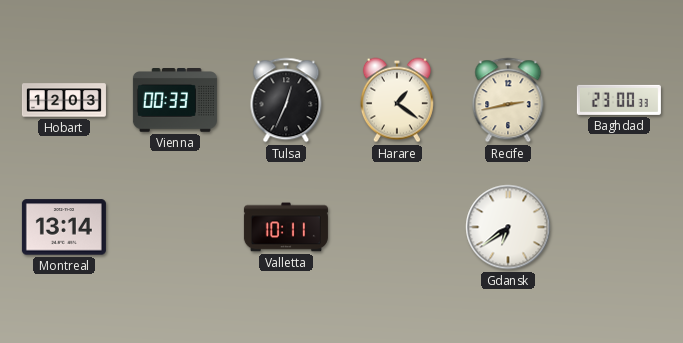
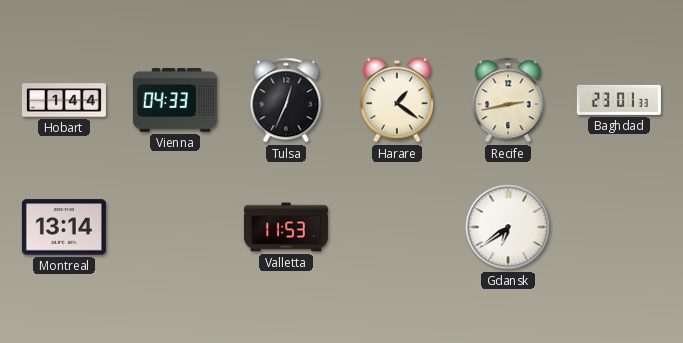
Hobart: 12:03 -> 1:44 (64, 100)
Vienna: 00:33 -> 04:33 (175, 100)
Baghdad: 23:00 -> 23:01 (619, 100)
Valletta: 10:11 -> 11:53 (286, 227)
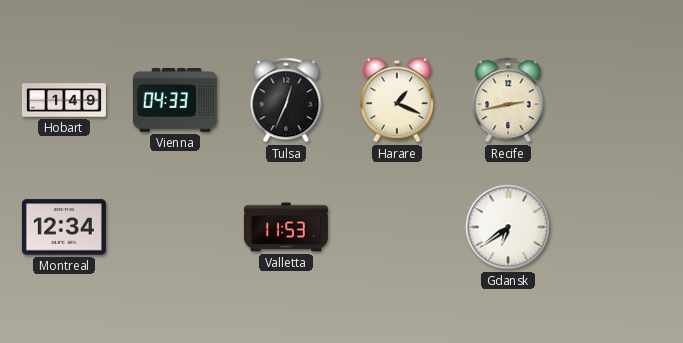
Hobart: 1:44 -> 1:49 (64, 100)
Harare: 1:21 -> 1:19 (397, 100)
Baghdad: 23:01 -> none (619, 100)
Montreal: 13:14 -> 12:34 (64, 227)
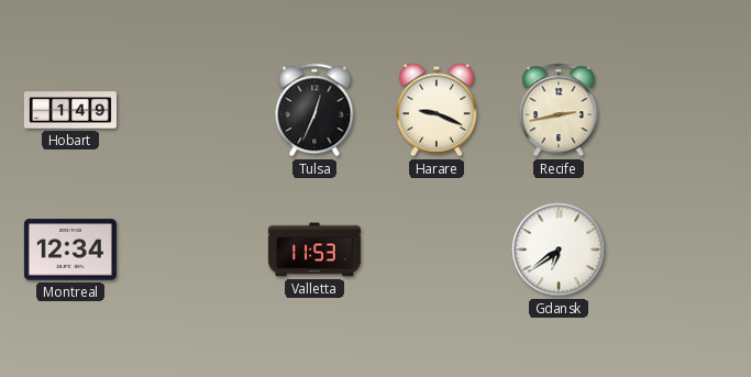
Vienna: 04:33 -> none (175, 100)
Harare: 1:19 -> 9:19 (437, 110)
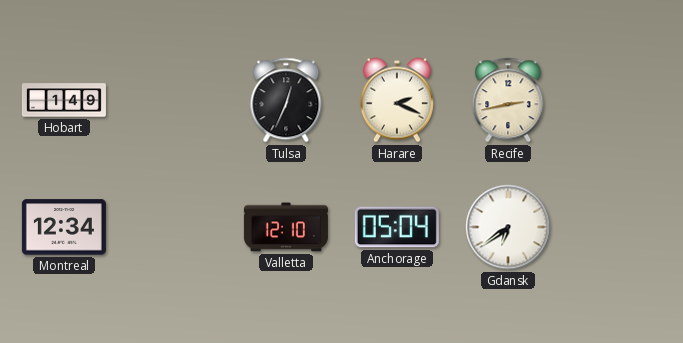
Harare: 9:19 -> 2:19 (397, 100)
Valletta: 11:53 -> 12:10 (286, 227)
Anchorage: none -> 05:04 (397, 227)
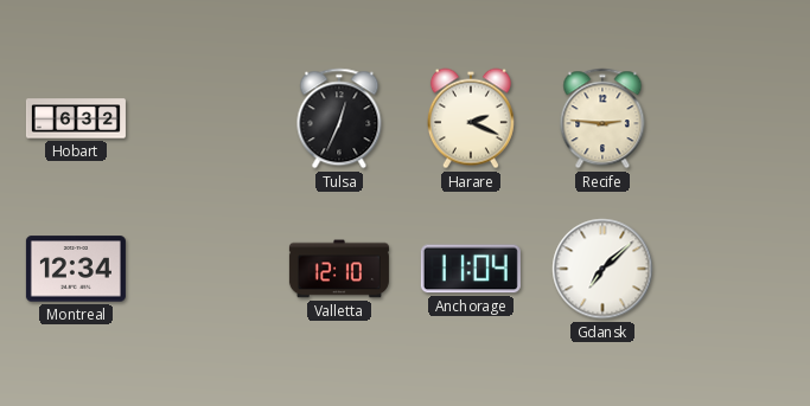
Hobart: 1:49 -> 6:32 (76, 118)
Recife: 2:43 -> 2:46 (602, 118)
Anchorage: 05:04 -> 11:04 (471, 269)
Gdansk: 6:39 -> 7:08 (602, 269)
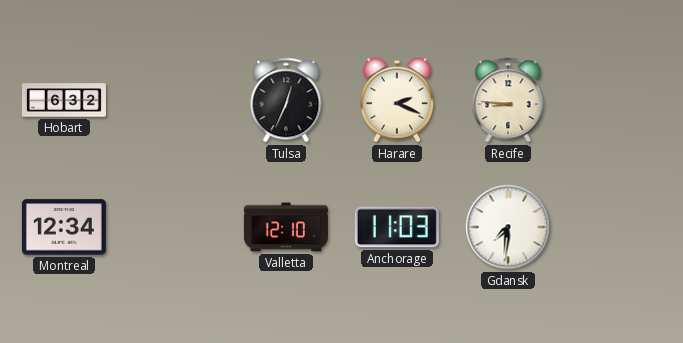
Recife: 2:46 -> 8:46 (508, 100)
Anchorage: 11:04 -> 11:03 (397, 227)
Gdansk: 7:08 -> 7:31 (508, 227)
